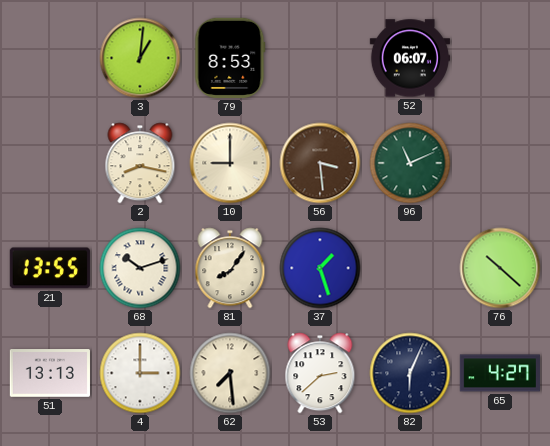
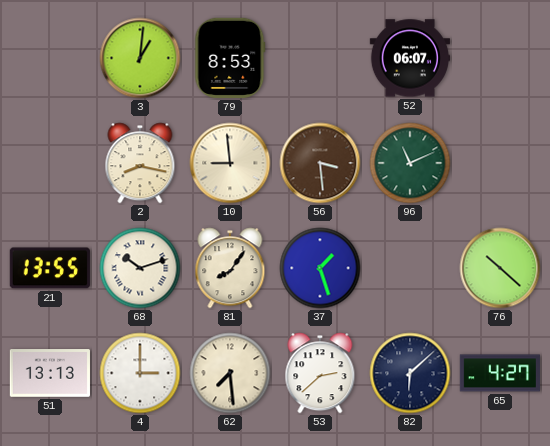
10: 9:00 -> 8:59 (230, 163)
82: 6:04 -> 6:08 (410, 373)
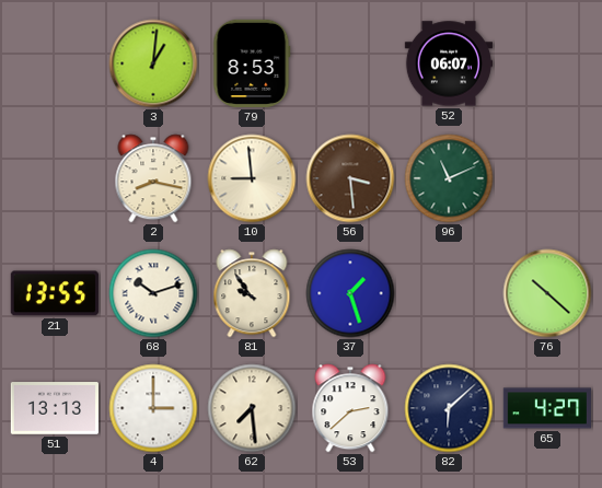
81: 8:06 -> 9:54 (252, 293)
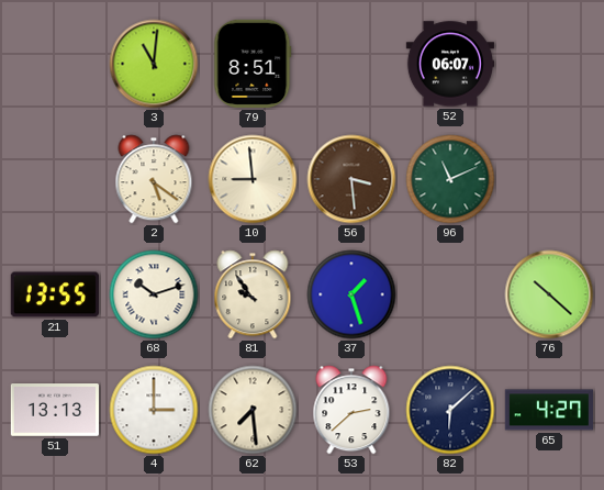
3: 1:01 -> 11:01 (154, 64)
79: 8:53 -> 8:51 (253, 64)
2: 8:17 -> 5:21 (154, 179)
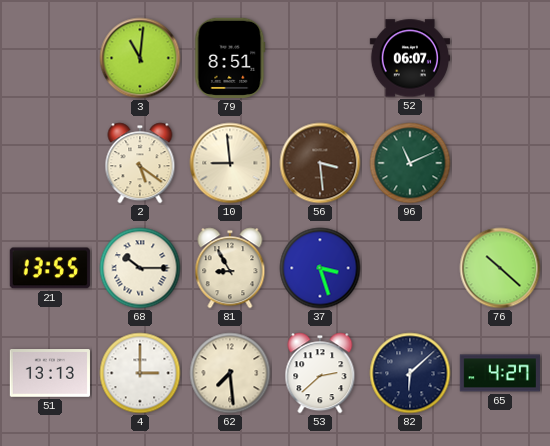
68: 10:12 -> 10:15 (140, 268)
81: 9:54 -> 8:55 (230, 268)
37: 1:27 -> 3:27 (320, 268)
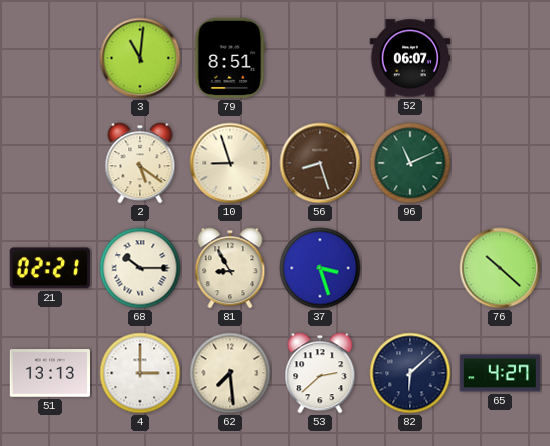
10: 8:59 -> 8:57 (230, 163)
56: 3:29 -> 8:27 (320, 163)
21: 13:55 -> 02:21 (50, 268)
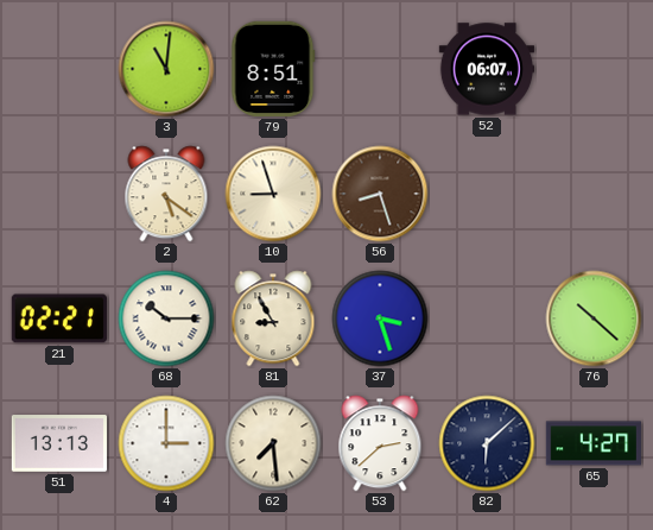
96: 11:11 -> none (410, 163)
